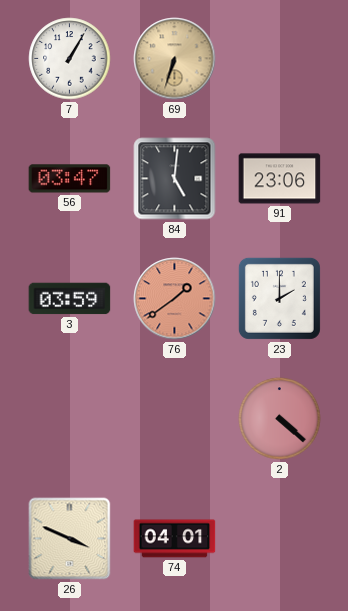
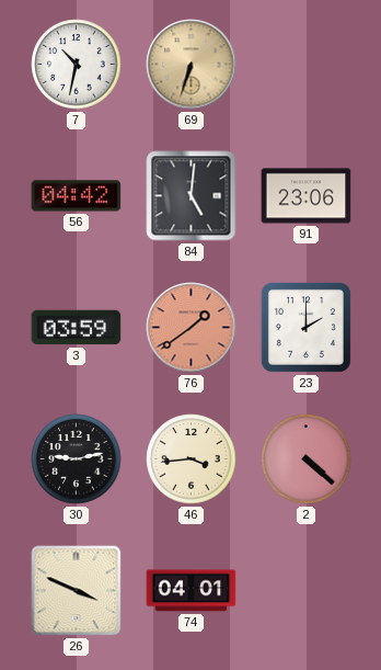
7: 1:05 -> 10:32 (77, 65)
56: 03:47 -> 04:42 (77, 196)
30: none -> 9:13 (77, 459)
46: none -> 3:44 (192, 459)
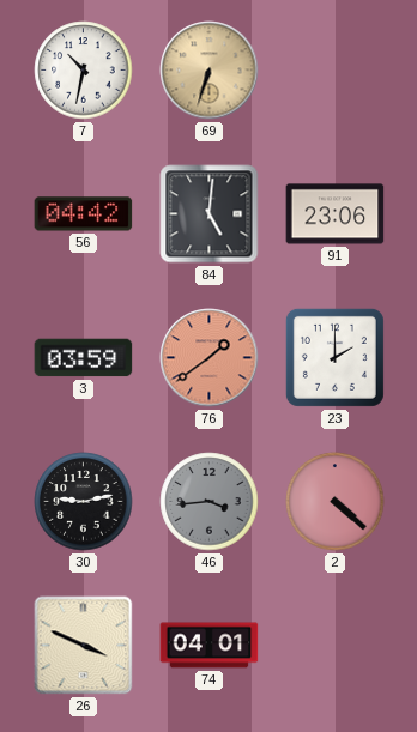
46 dial: cream -> grey (210, 502)
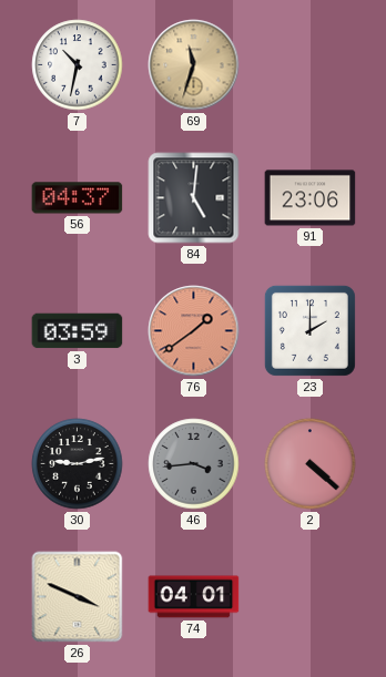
69: 6:33 -> 11:33 (194, 65)
56: 04:42 -> 04:37 (78, 198)
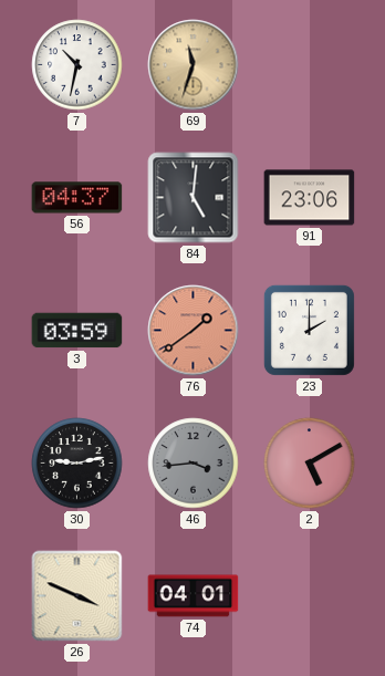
2: 4:22 -> 5:10 (310, 464)
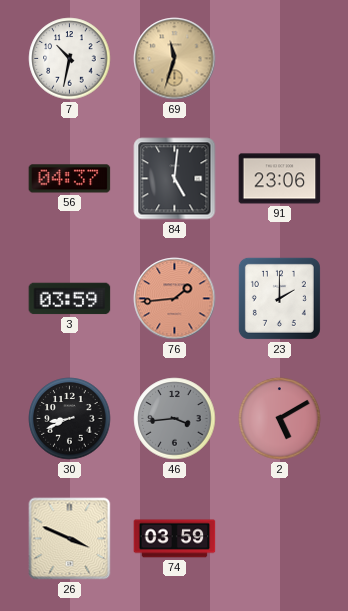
76: 1:39 -> 1:44 (175, 299)
30: 9:13 -> 8:41 (70, 419)
74: 04:01 -> 03:59 (175, 539)
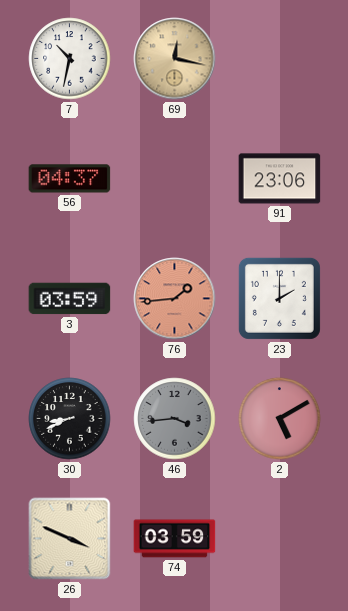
69: 11:33 -> 12:17 (175, 59)
84: 5:01 -> none (175, 179)
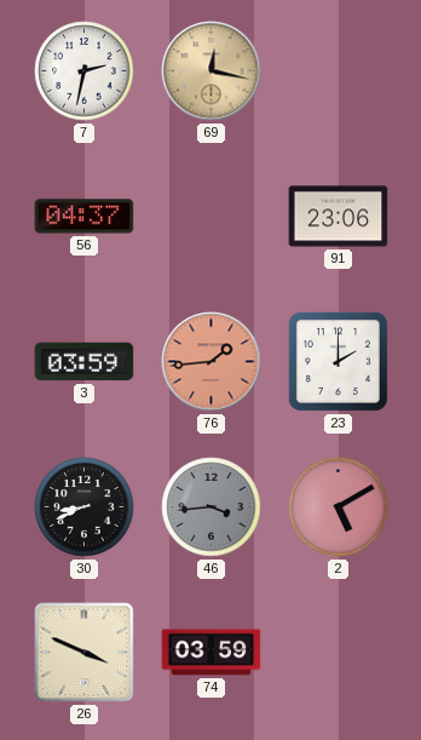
7: 10:32 -> 2:32 (85, 71)
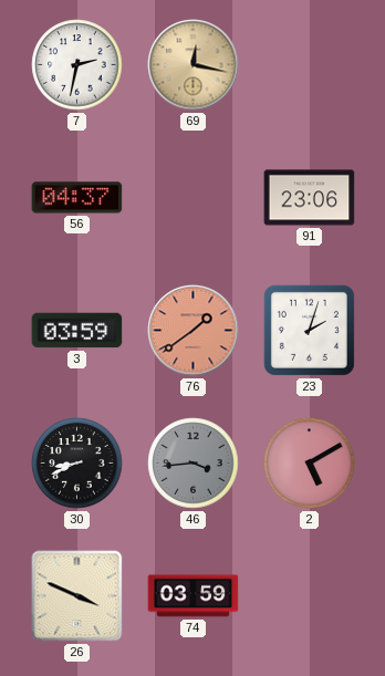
76: 1:44 -> 1:39 (194, 331)
23: 2:00 -> 2:03 (309, 330)
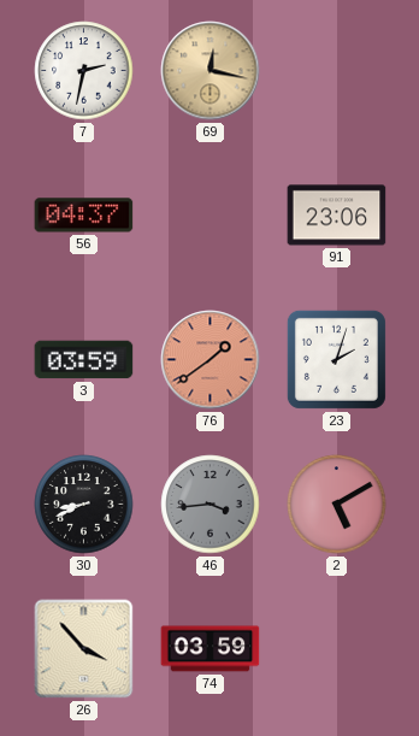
26: 3:49 -> 3:53 (84, 649)
